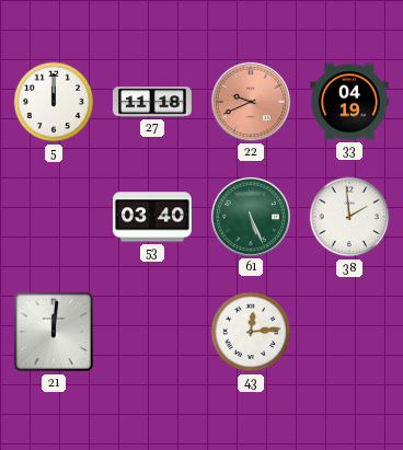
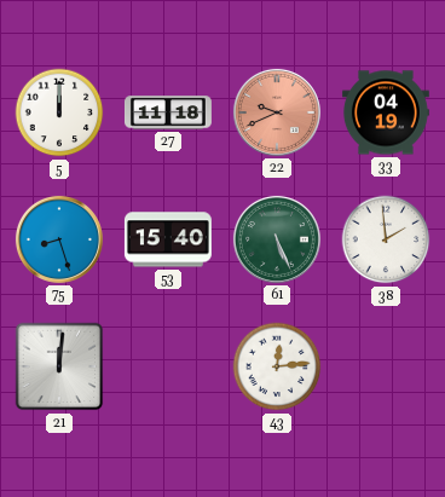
75: none -> 8:27 (59, 239)
53: 03:40 -> 15:40 (168, 239)
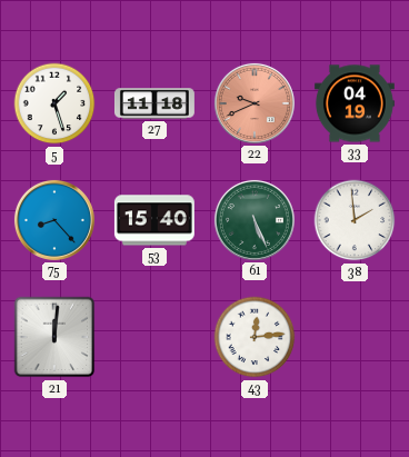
5: 12:00 -> 1:27 (54, 103)
75: 8:27 -> 8:23 (54, 220)
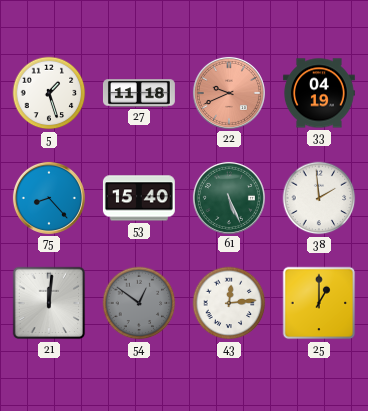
54: none -> 12:51 (139, 303)
25: none -> 1:00 (319, 303)
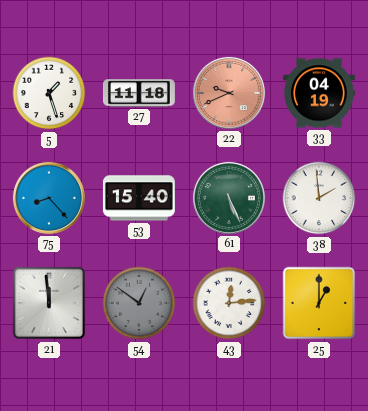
21: 12:01 -> 11:59 (49, 303)
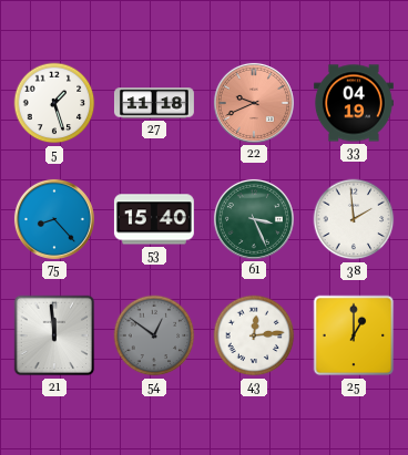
61: 5:26 -> 3:26 (254, 219)
